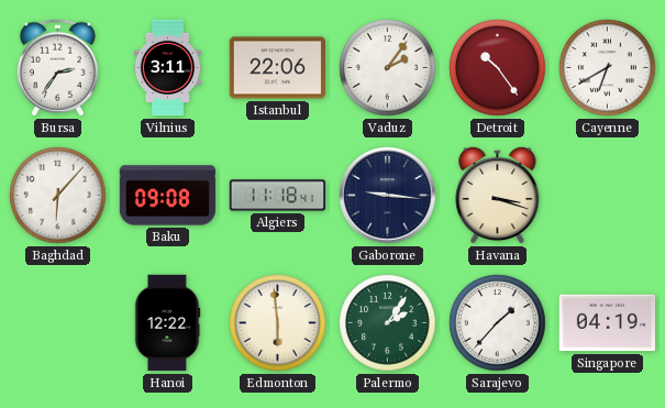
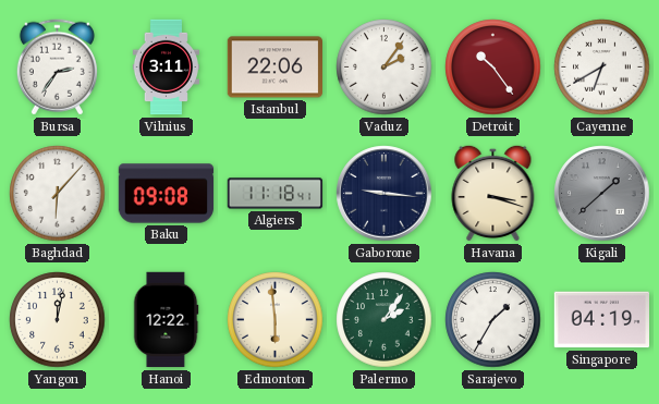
Kigali: none -> 1:38 (602, 194)
Yangon: none -> 12:02 (58, 320)
Sarajevo: 1:37 -> 1:35 (493, 320)
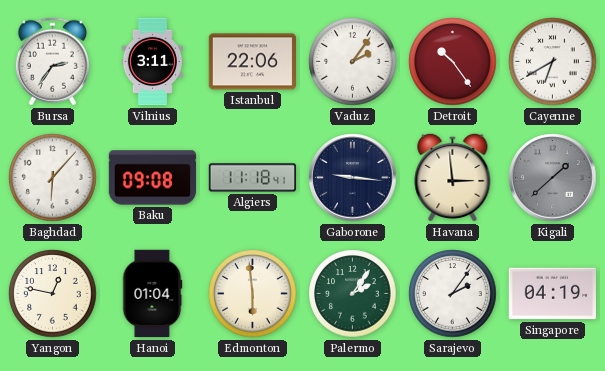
Havana: 3:18 -> 2:59 (453, 177)
Yangon: 12:02 -> 12:47 (53, 294)
Hanoi: 12:22 -> 01:04 (152, 294)
Sarajevo: 1:35 -> 2:06 (453, 294)
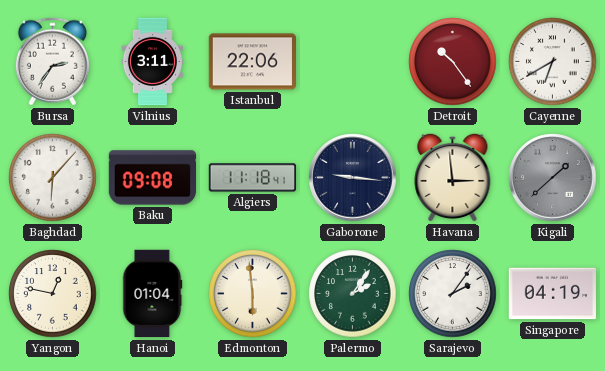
Vaduz: 2:06 -> none (353, 62)
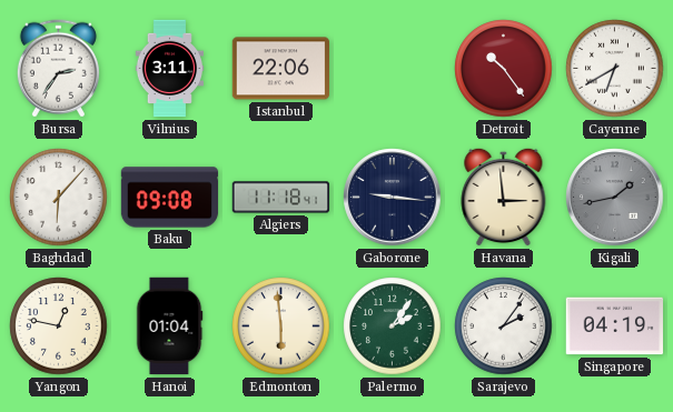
Kigali: 1:38 -> 1:43 (615, 198)
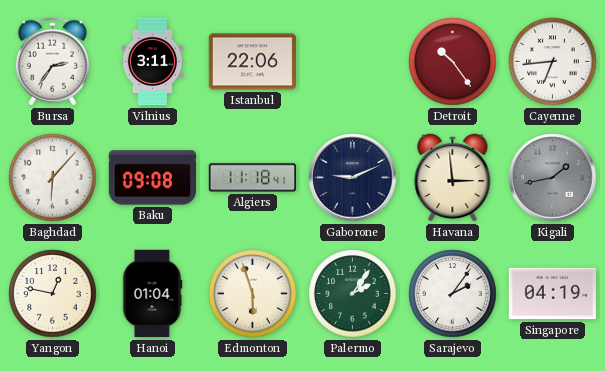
Cayenne: 6:40 -> 6:44 (553, 62)
Gaborone: 9:16 -> 9:11 (353, 178)
Edmonton: 5:59 -> 5:57 (253, 294)
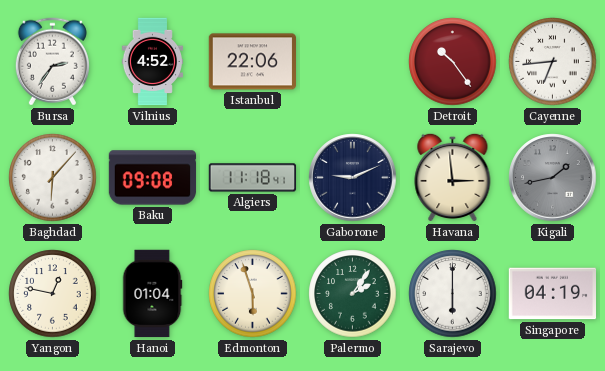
Vilnius: 3:11 -> 4:52 (153, 62)
Sarajevo: 2:06 -> 6:00 (453, 294)
